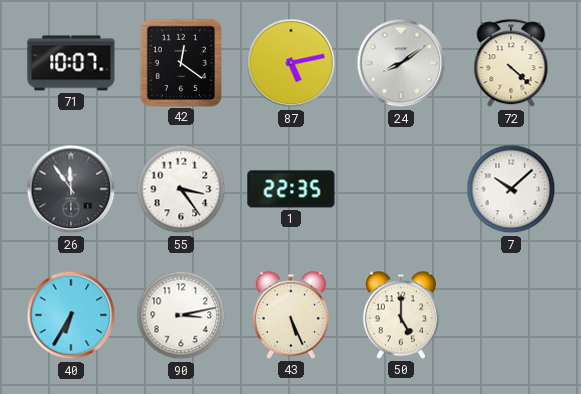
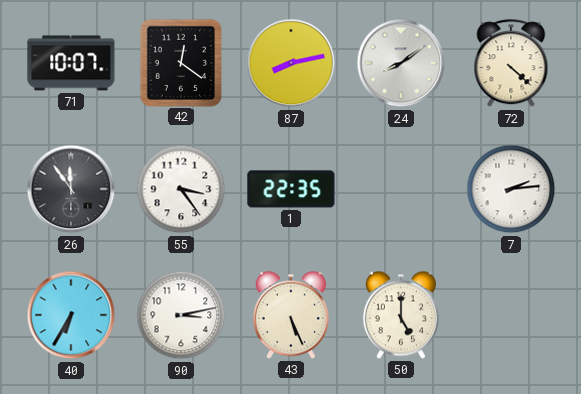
87: 5:13 -> 8:13 (291, 63)
7: 10:08 -> 2:14 (511, 189)
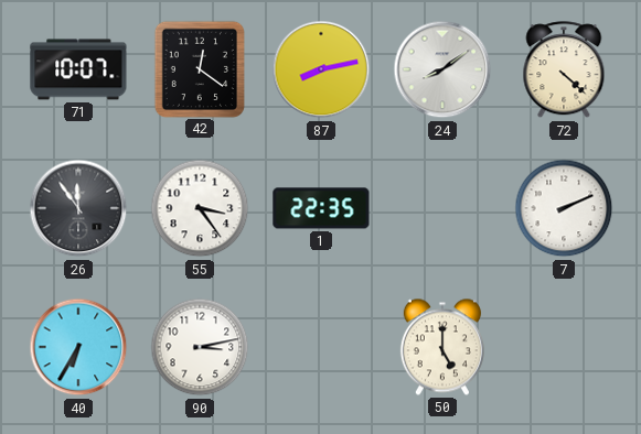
7: 2:14 -> 2:11 (564, 208)
43: 5:26 -> none (291, 315)
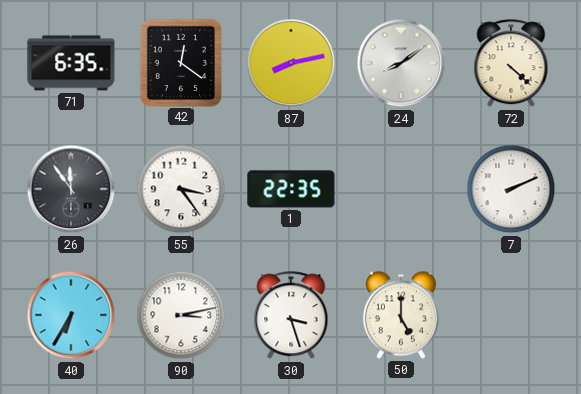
71: 10:07 -> 6:35 (71, 63)
30: none -> 3:27 (291, 316)
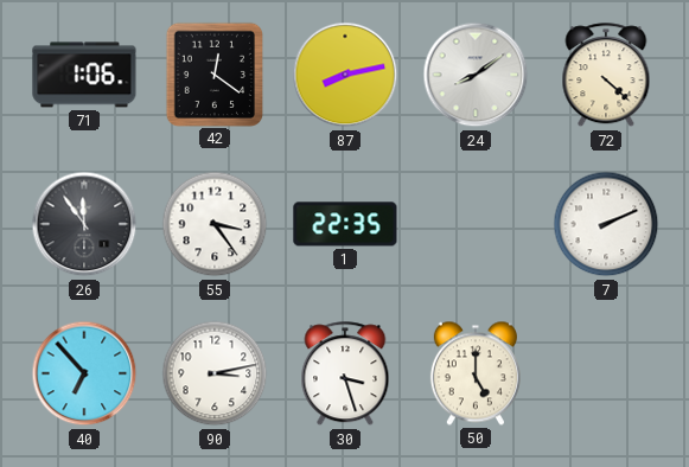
71: 6:35 -> 1:06 (84, 75)
40: 6:35 -> 6:53 (84, 373)
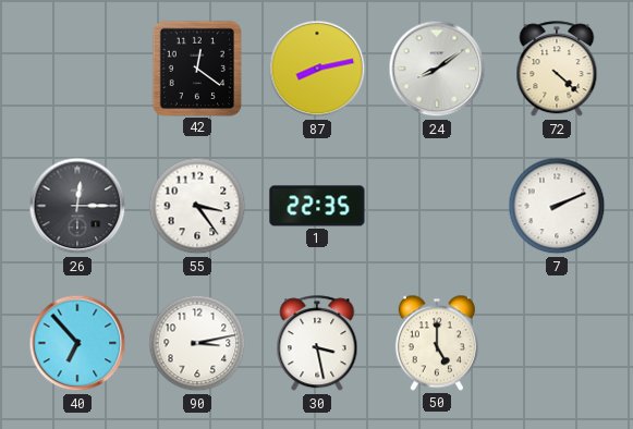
71: 1:06 -> none (84, 75)
26: 11:54 -> 12:15 (77, 206)
30: 3:27 -> 3:28 (317, 344)
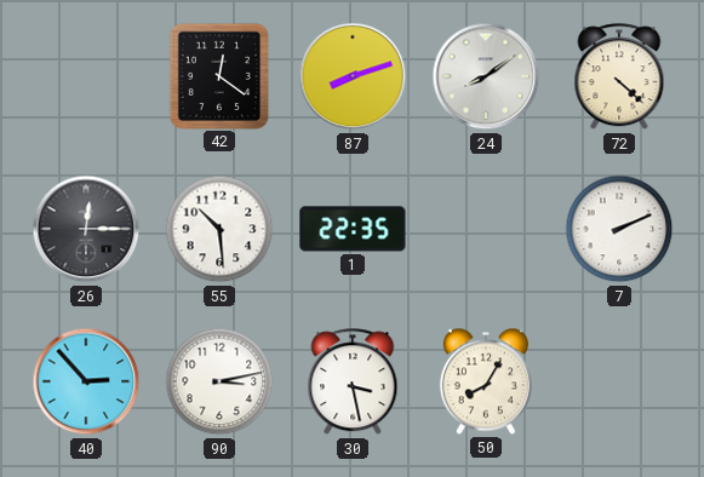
87: 8:13 -> 8:12 (353, 76)
55: 3:24 -> 10:29 (219, 229)
40: 6:53 -> 2:53 (86, 381)
50: 5:00 -> 8:05 (486, 381)
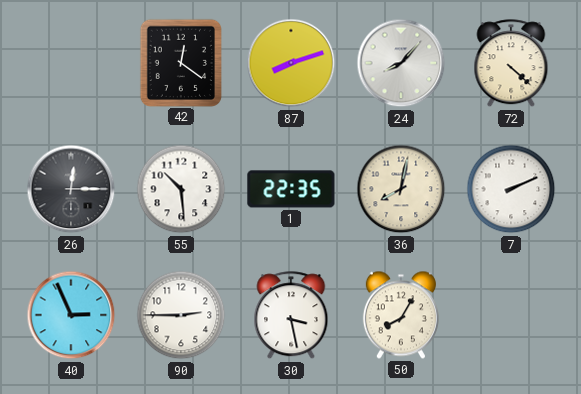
24: 8:09 -> 8:07 (401, 63)
36: none -> 8:02 (401, 189)
40: 2:53 -> 2:56 (71, 315)
90: 3:13 -> 2:45 (181, 315)
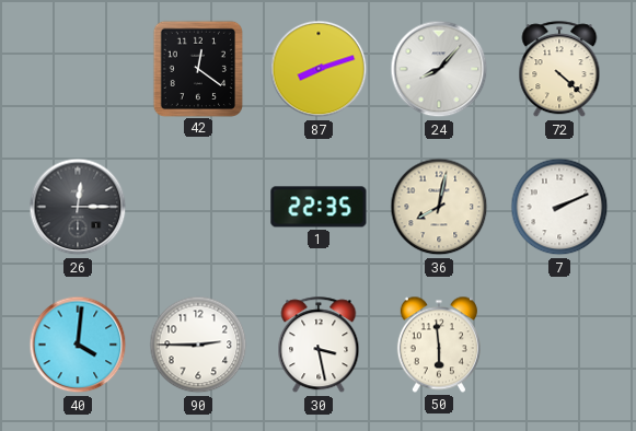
55: 10:29 -> none (181, 189)
40: 2:56 -> 4:01 (78, 345)
50: 8:05 -> 5:59 (439, 345)
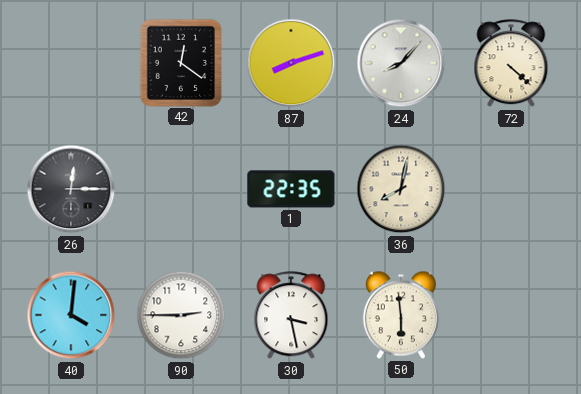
7: 2:11 -> none (559, 207)
